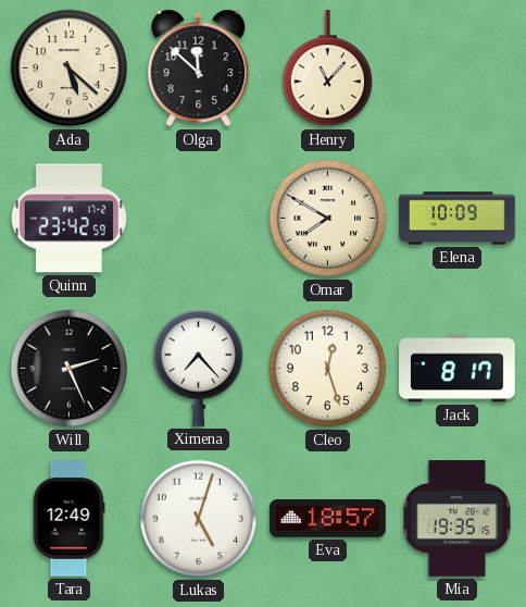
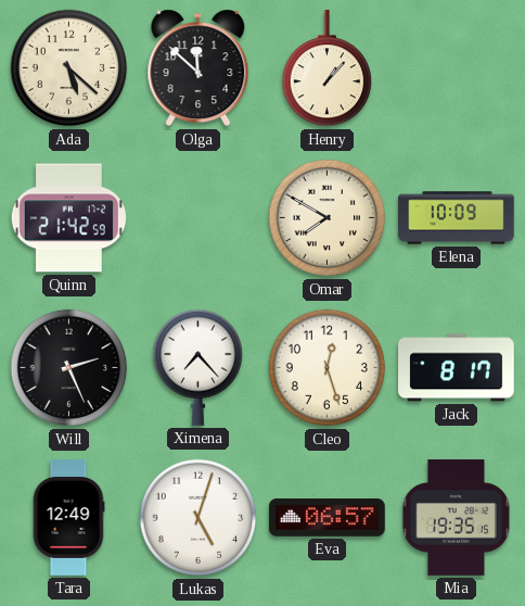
Henry: 11:07 -> 1:07 (328, 68)
Quinn: 23:42 -> 21:42 (68, 218)
Eva: 18:57 -> 06:57 (328, 518)
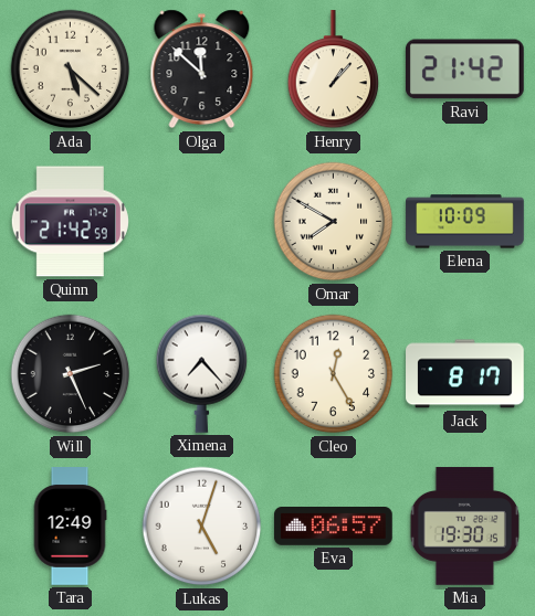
Ravi: none -> 21:42 (464, 70)
Cleo: 12:27 -> 12:25 (334, 374)
Mia: 19:35 -> 19:30 (464, 527)
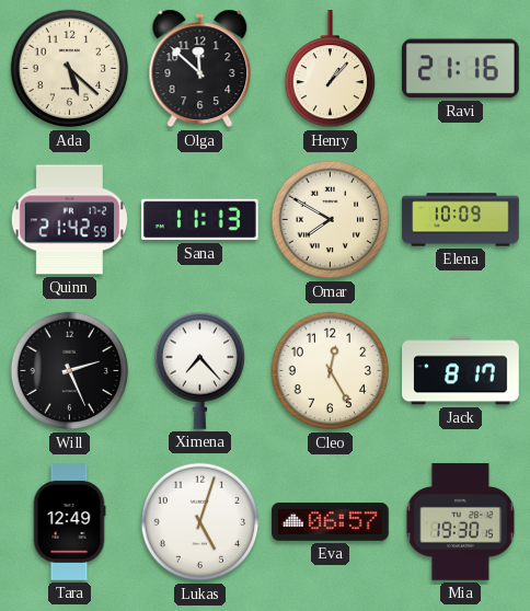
Ravi: 21:42 -> 21:16 (460, 69)
Sana: none -> 11:13 (200, 220)
